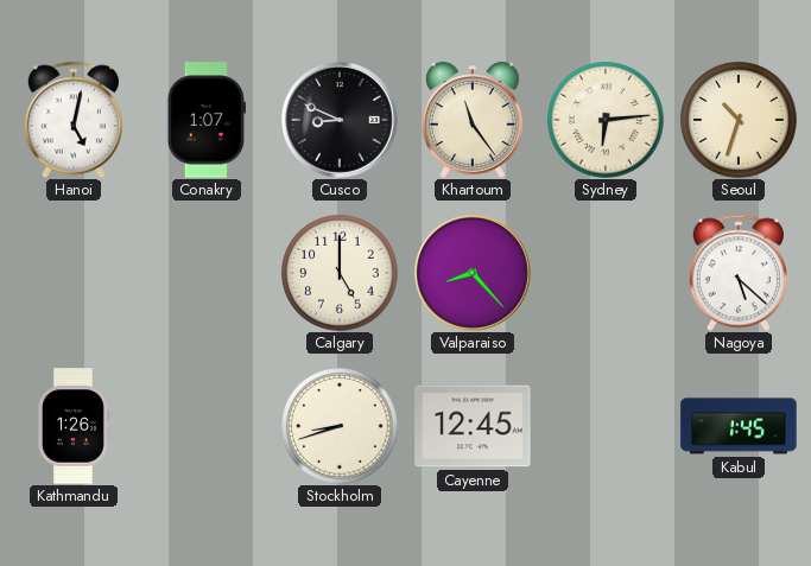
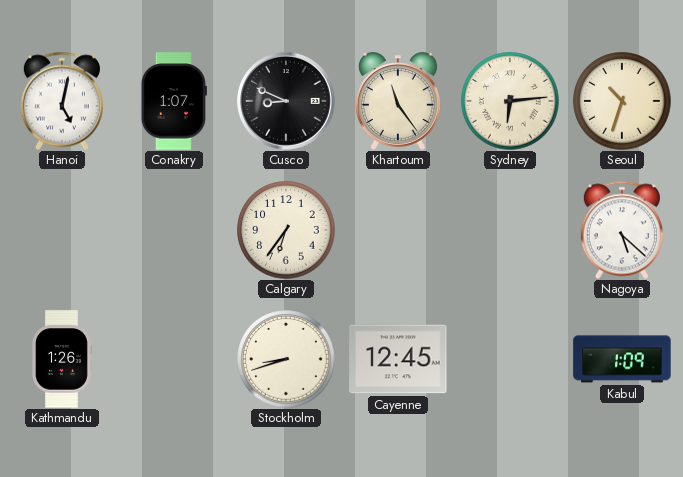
Calgary: 5:00 -> 6:36 (286, 230)
Valparaiso: 8:23 -> none (474, 274)
Kabul: 1:45 -> 1:09 (622, 359)
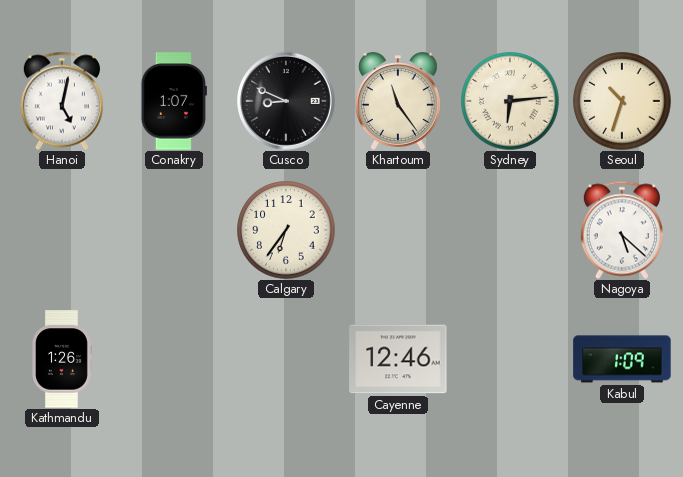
Stockholm: 8:42 -> none (286, 359)
Cayenne: 12:45 -> 12:46 (398, 359)
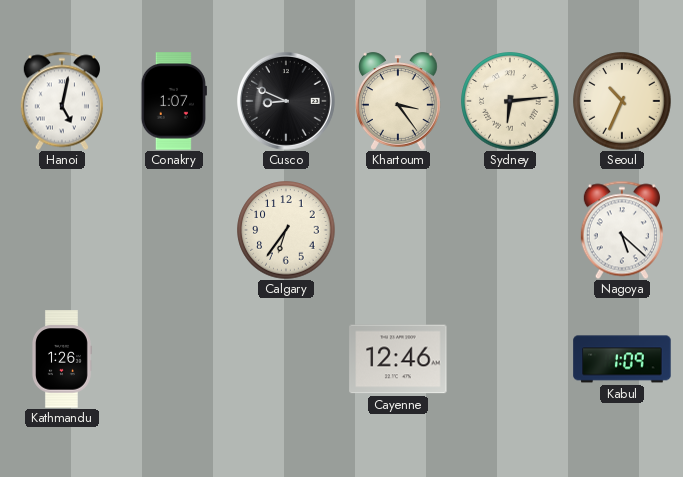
Khartoum: 11:24 -> 3:24 (398, 101)
Seoul: 10:33 -> 10:34 (622, 101)
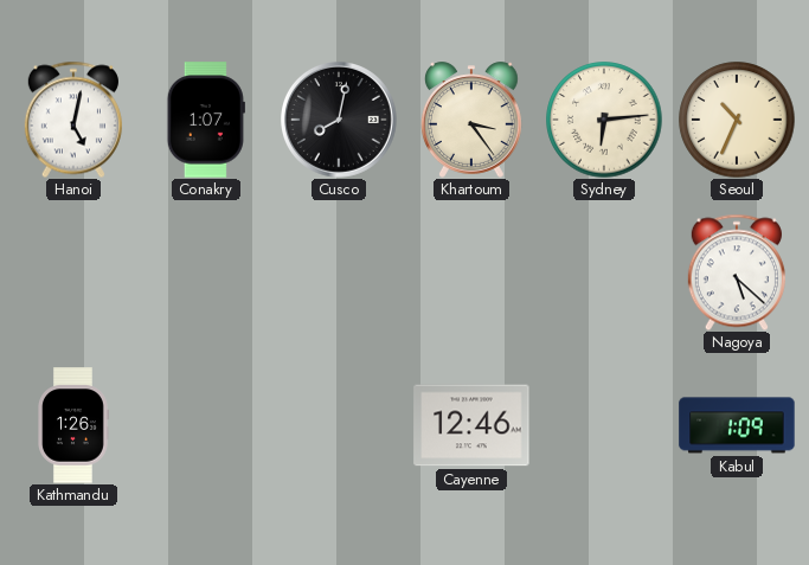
Cusco: 8:49 -> 8:02 (340, 121)
Calgary: 6:36 -> none (286, 230)
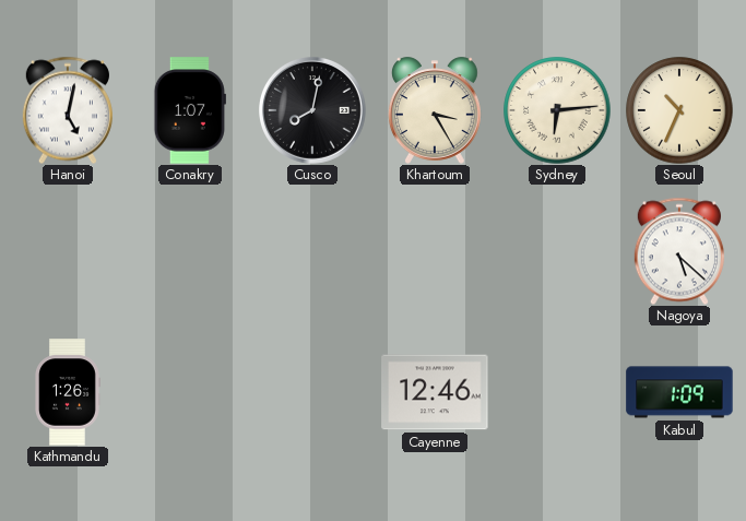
Khartoum: 3:24 -> 3:25 (435, 110)
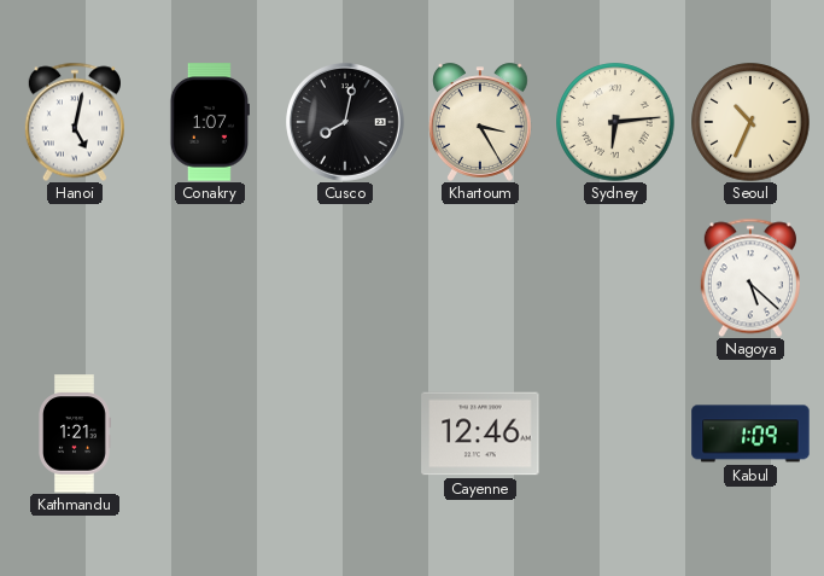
Kathmandu: 1:26 -> 1:21 (75, 434)
